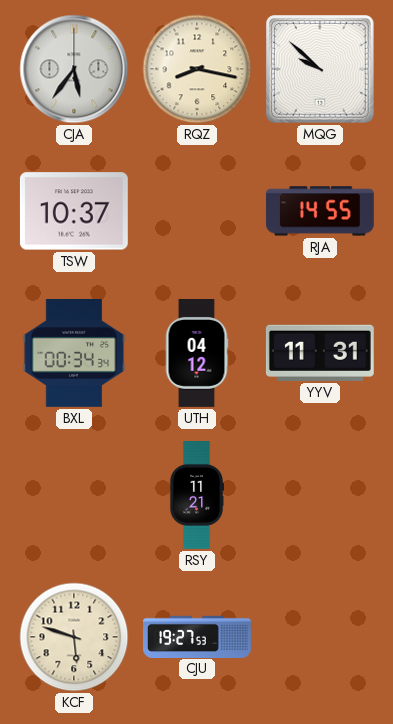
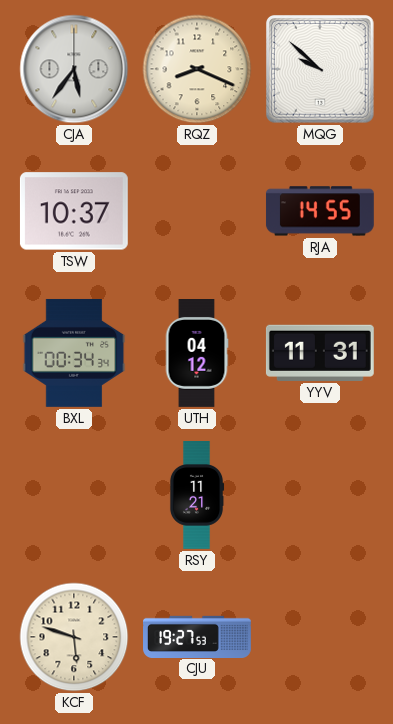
RQZ: 8:17 -> 8:19 (197, 69)
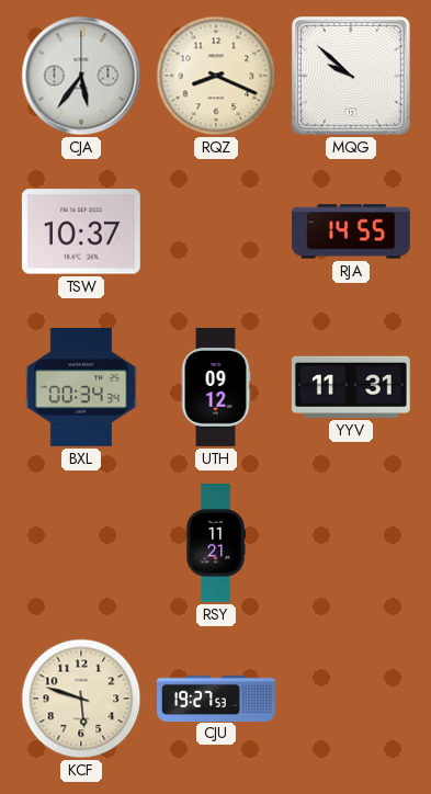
UTH: 04:12 -> 09:12 (216, 388)
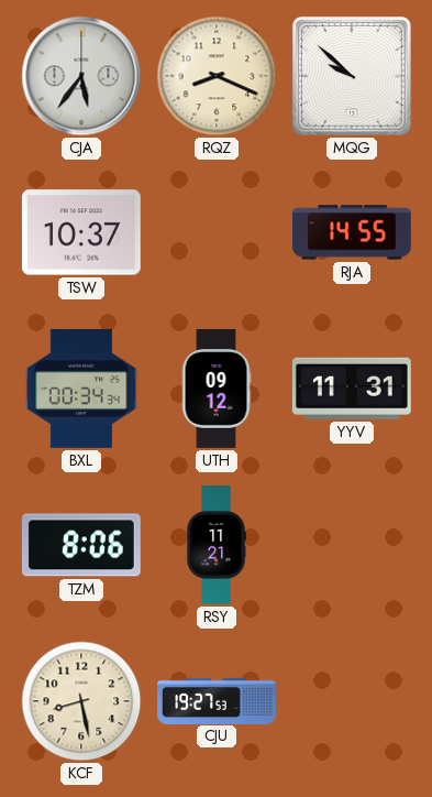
TZM: none -> 8:06 (81, 545)
KCF: 5:48 -> 8:28 (81, 701)
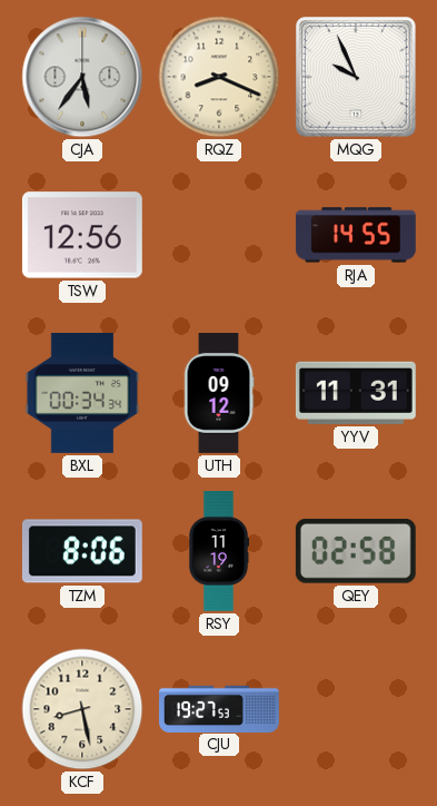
MQG: 9:52 -> 9:56 (357, 78)
TSW: 10:37 -> 12:56 (82, 235)
RSY: 11:21 -> 11:19 (219, 552)
QEY: none -> 02:58 (356, 551)
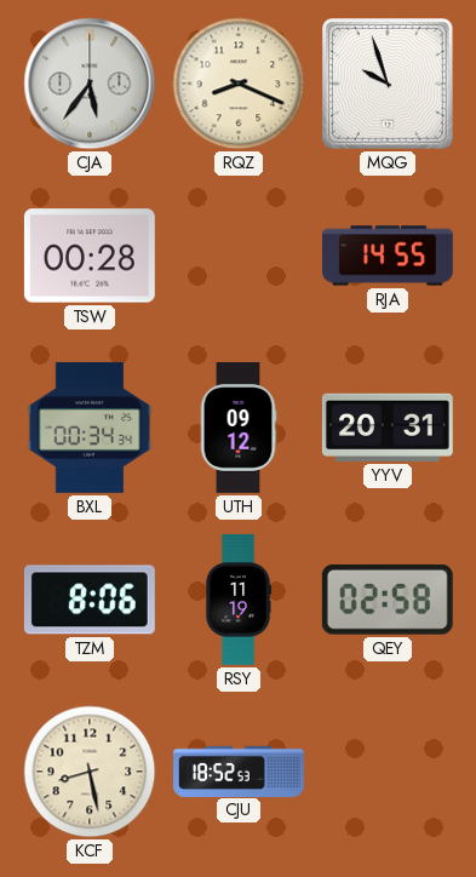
MQG: 9:56 -> 9:57 (389, 85)
TSW: 12:56 -> 00:28 (90, 256)
YYV: 11:31 -> 20:31 (388, 428)
CJU: 19:27 -> 18:52 (240, 770)
